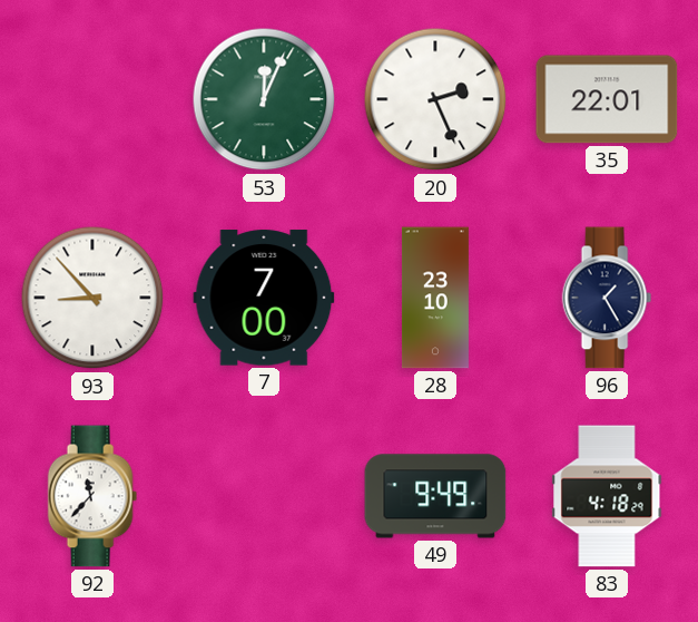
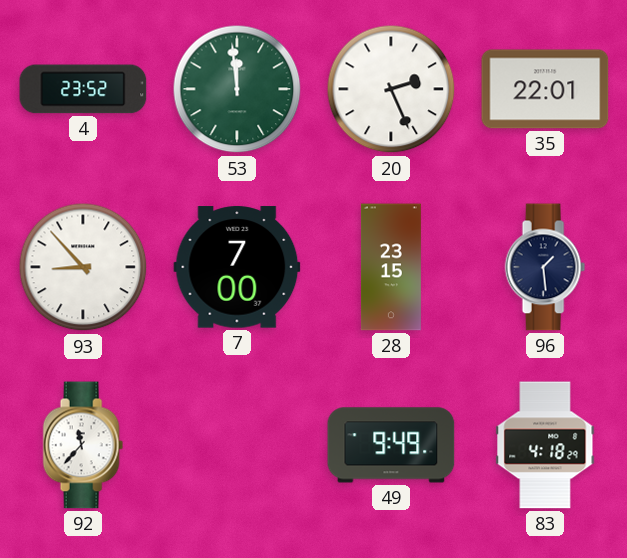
4: none -> 23:52 (83, 89)
53: 12:04 -> 11:59 (237, 89)
28: 23:10 -> 23:15 (391, 267)
96: 1:25 -> 1:29 (545, 267)
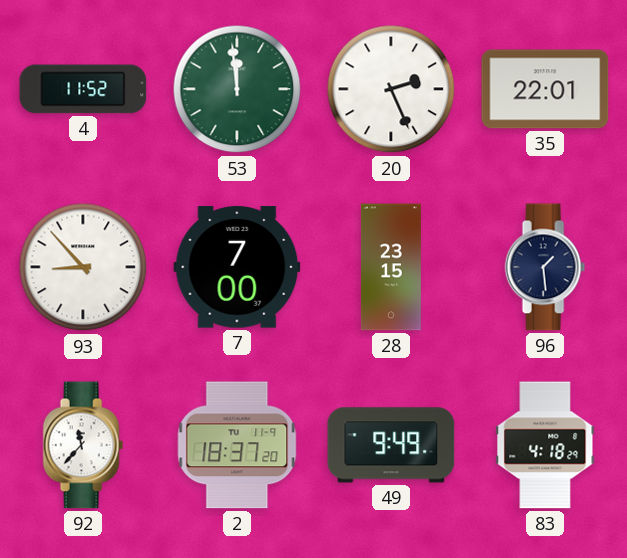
4: 23:52 -> 11:52 (83, 89)
2: none -> 18:37 (237, 445)
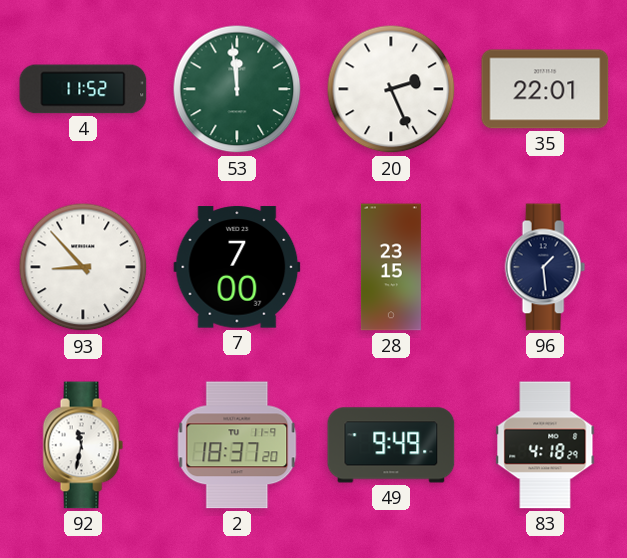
92: 11:37 -> 11:32 (83, 445)
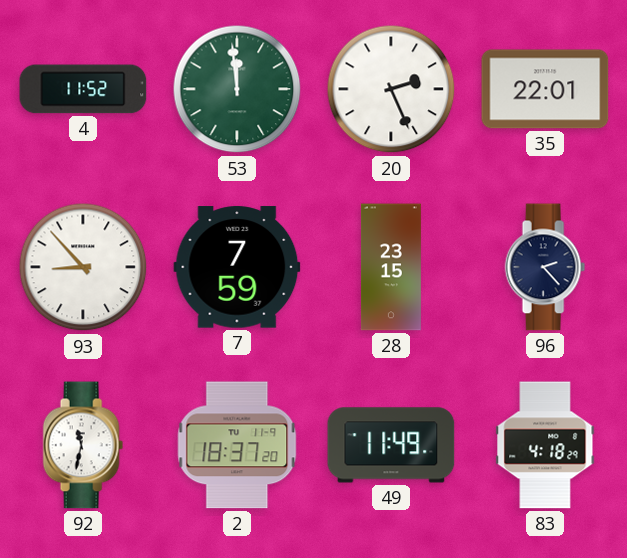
7: 7:00 -> 7:59 (237, 267)
96: 1:29 -> 2:23 (545, 267)
49: 9:49 -> 11:49 (391, 445)
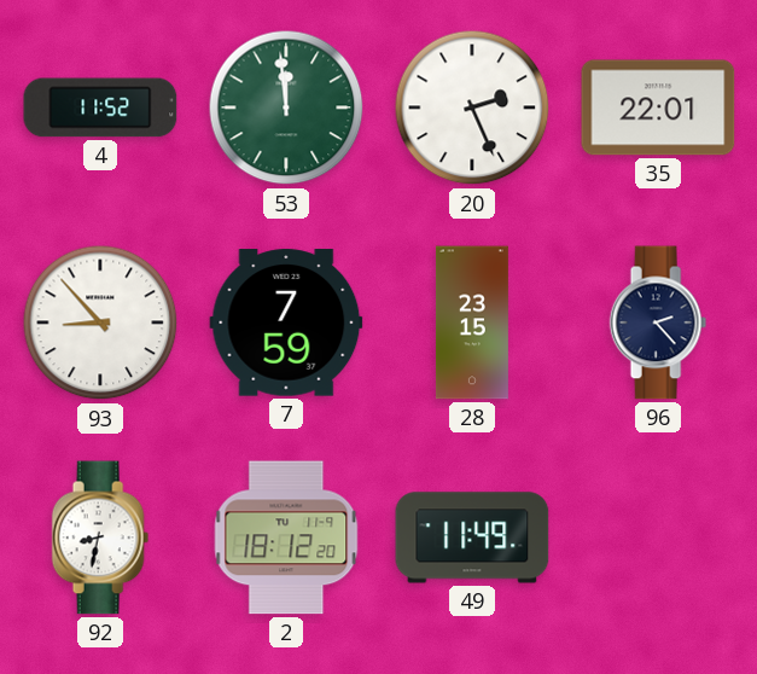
92: 11:32 -> 8:32 (100, 538)
2: 18:37 -> 18:12 (286, 538)
83: 4:18 -> none (545, 445)
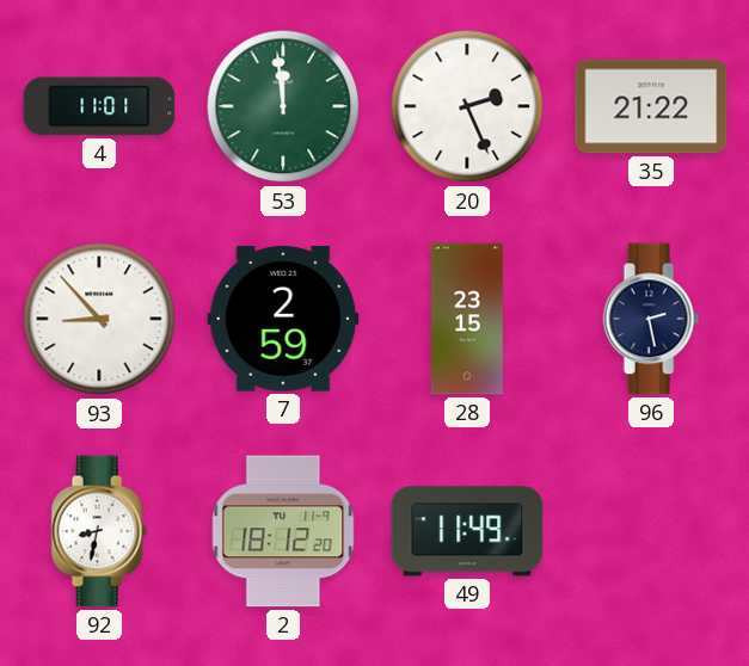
4: 11:52 -> 11:01 (99, 106)
35: 22:01 -> 21:22 (651, 106)
7: 7:59 -> 2:59 (283, 319)
96: 2:23 -> 2:28 (651, 319)
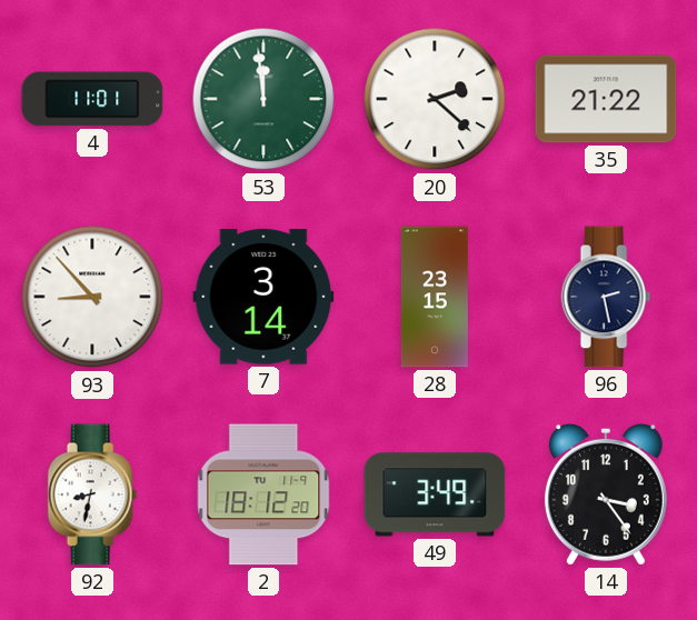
20: 2:26 -> 2:22 (435, 99)
7: 2:59 -> 3:14 (263, 297)
49: 11:49 -> 3:49 (435, 494)
14: none -> 3:24 (606, 494)
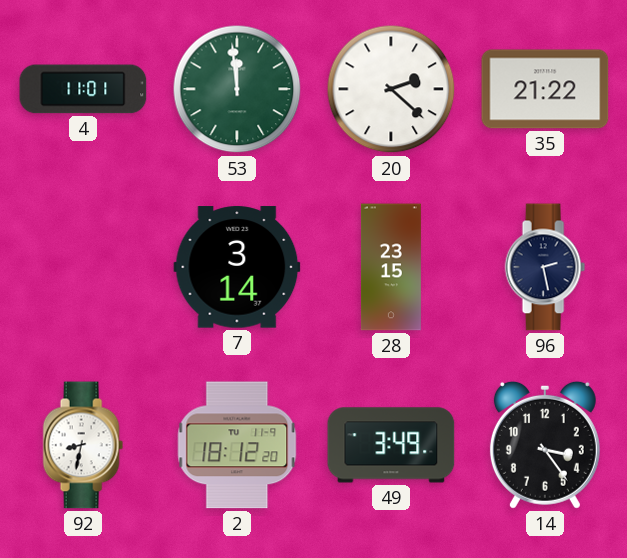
93: 8:53 -> none (92, 297)
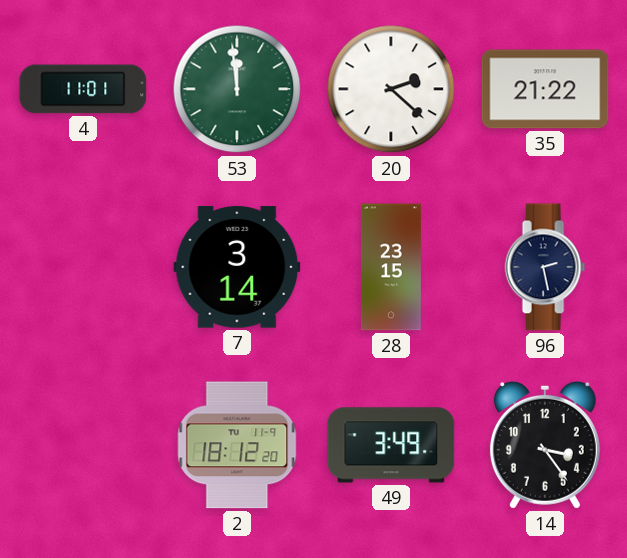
92: 8:32 -> none (83, 445)
